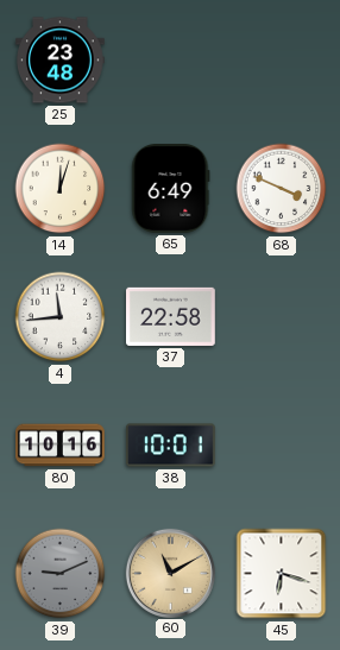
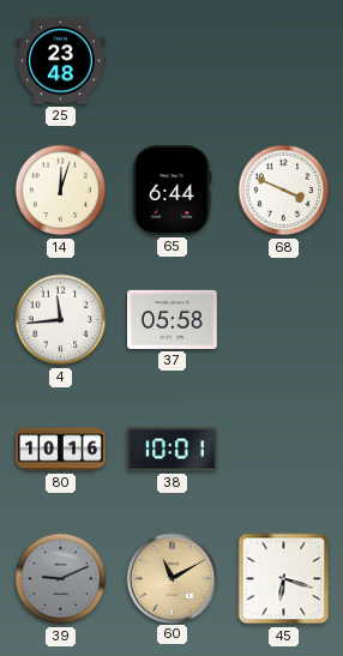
65: 6:49 -> 6:44 (173, 191)
37: 22:58 -> 05:58 (173, 319)
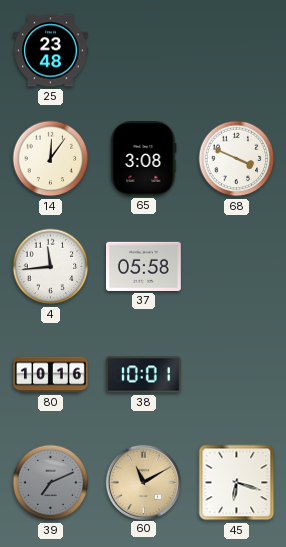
14: 12:03 -> 12:06 (51, 159)
65: 6:44 -> 3:08 (144, 159)
39: 9:11 -> 7:11 (51, 483)
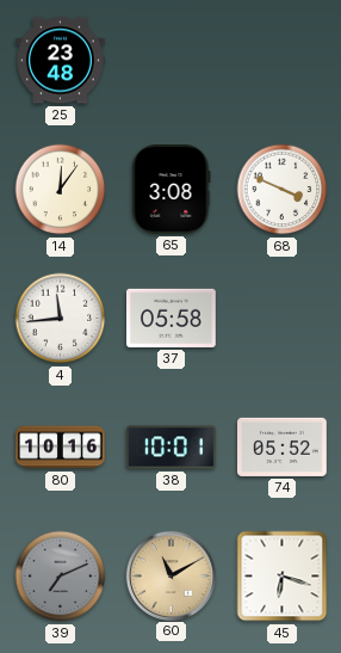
74: none -> 05:52 (283, 446)
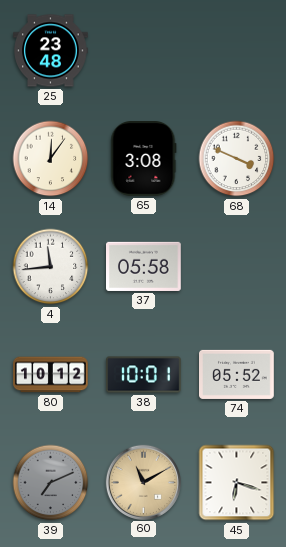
80: 10:16 -> 10:12 (51, 375)
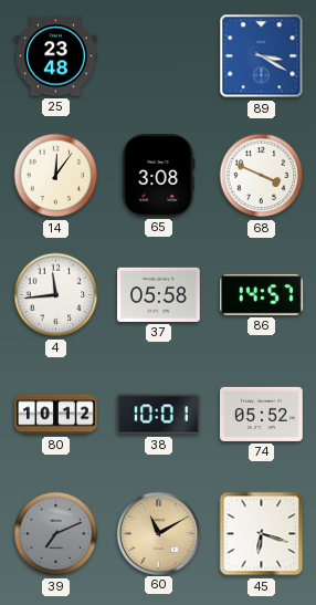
89: none -> 3:20 (262, 56)
86: none -> 14:57 (262, 295)
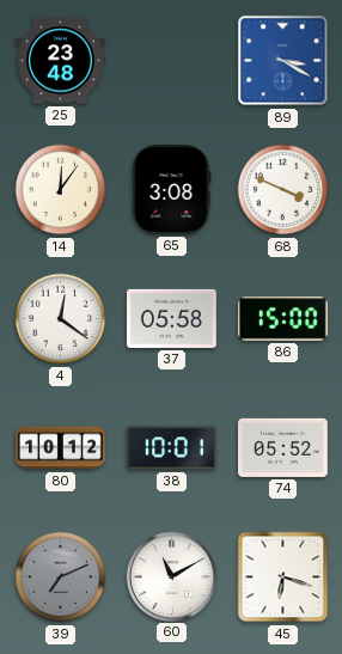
4: 11:44 -> 12:21 (61, 319)
86: 14:57 -> 15:00 (283, 319)
60 dial: champagne -> white (171, 576)
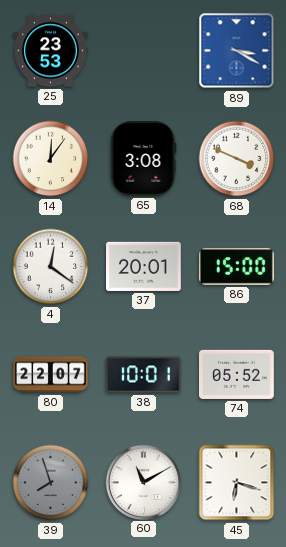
25: 23:48 -> 23:53 (51, 51)
37: 05:58 -> 20:01 (144, 266)
80: 10:12 -> 22:07 (51, 375)
39: 7:11 -> 7:57 (51, 483)
